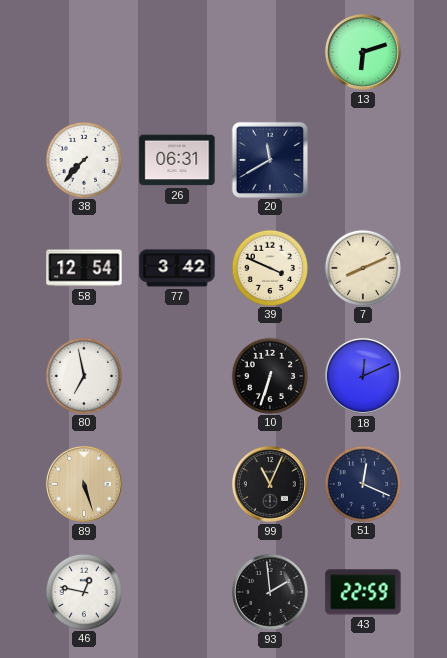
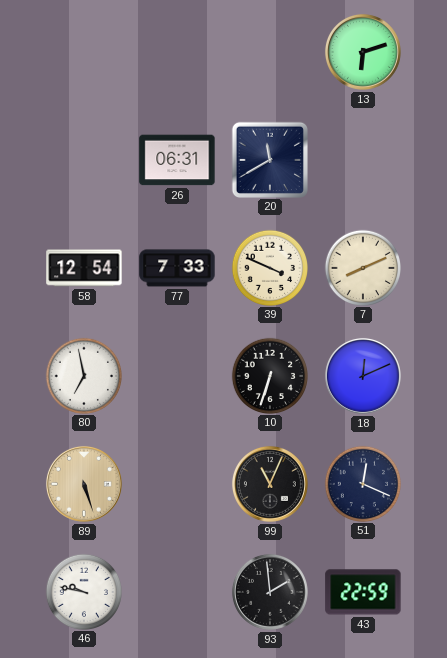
38: 7:37 -> none (83, 159)
77: 3:42 -> 7:33 (177, 268)
46: 12:47 -> 9:47 (83, 591)
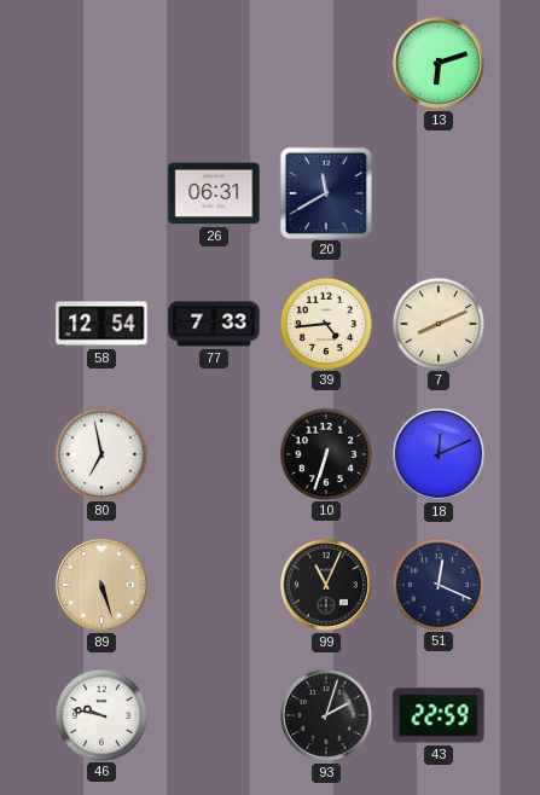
39: 3:49 -> 4:44 (325, 323)
93: 1:59 -> 2:03 (326, 715)
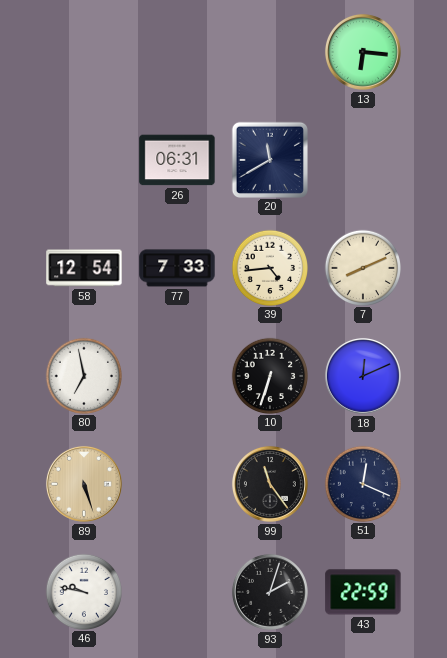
13: 6:12 -> 6:16 (363, 52)
99: 11:04 -> 11:24 (270, 484)
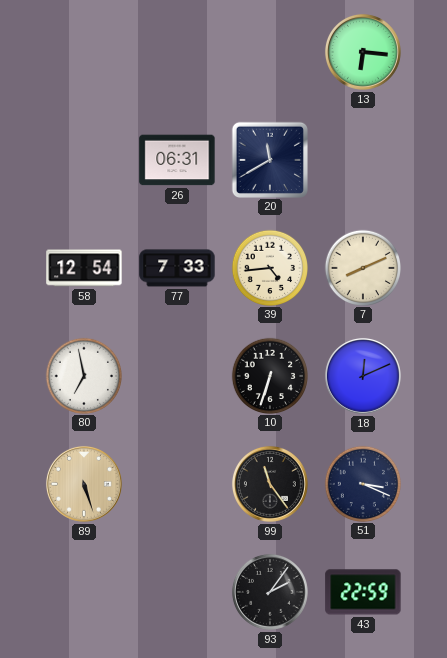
51: 12:19 -> 3:19 (362, 483)
46: 9:47 -> none (83, 591)
93: 2:03 -> 2:06 (270, 592)
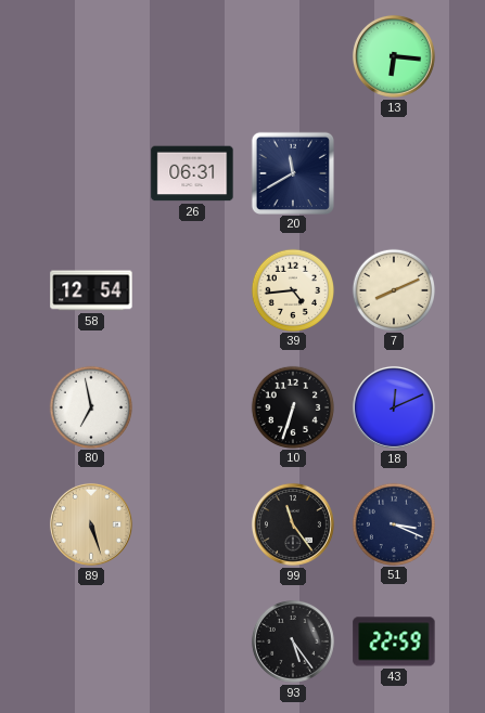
77: 7:33 -> none (177, 268)
93: 2:06 -> 5:24 (293, 641)
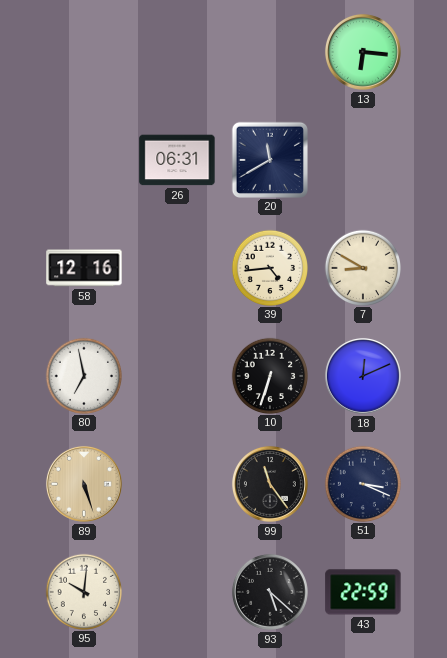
58: 12:54 -> 12:16 (84, 268)
7: 8:11 -> 8:50 (362, 267)
95: none -> 10:01 (83, 591)
93: 5:24 -> 5:22 (270, 592)
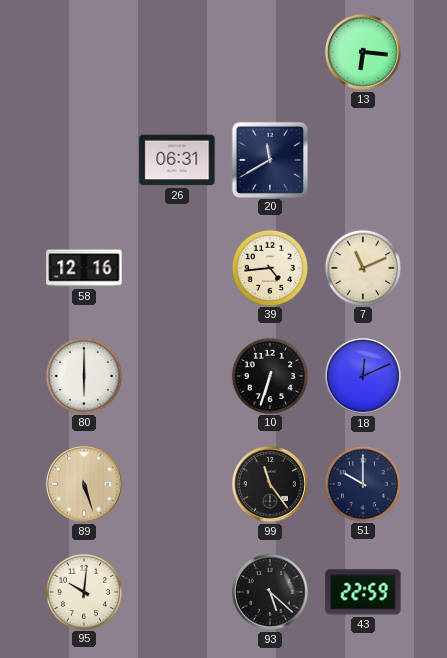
7: 8:50 -> 11:11 (362, 267)
80: 6:58 -> 6:00 (83, 375)
51: 3:19 -> 10:00 (362, 483)
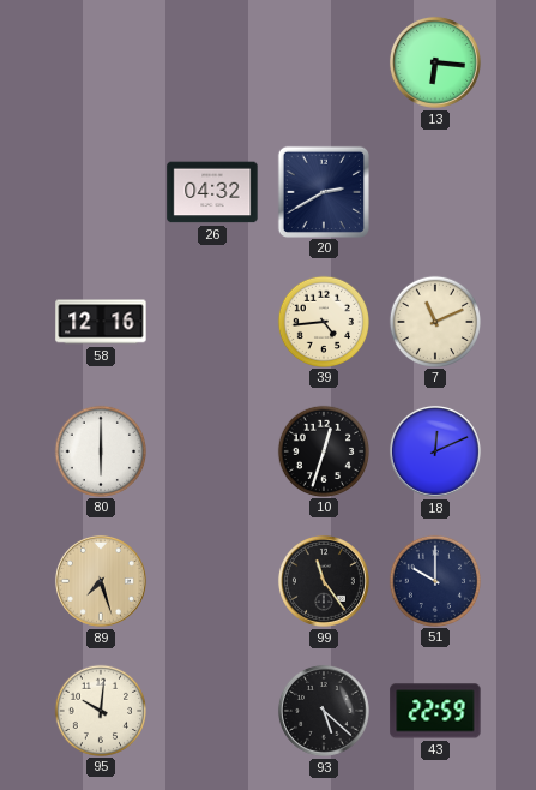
26: 06:31 -> 04:32 (212, 192)
20: 11:40 -> 2:40 (323, 191)
10: 6:33 -> 12:33 (323, 450)
89: 5:27 -> 7:27 (101, 581)
